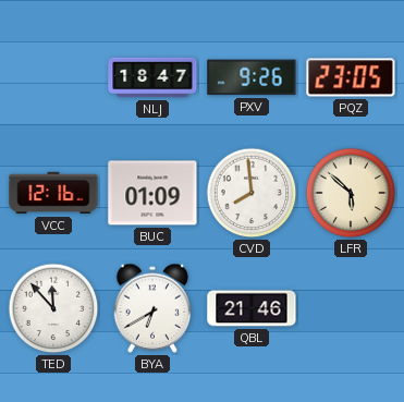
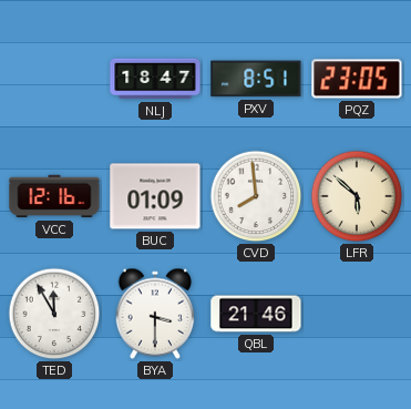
PXV: 9:26 -> 8:51 (256, 79)
TED: 11:53 -> 11:55 (54, 314)
BYA: 6:40 -> 3:30 (155, 314)
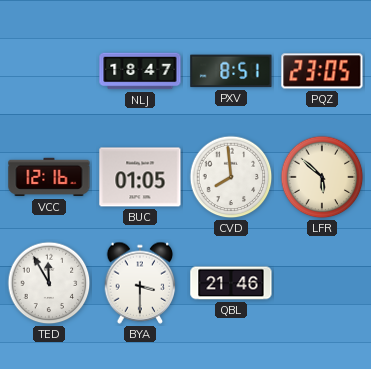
BUC: 01:09 -> 01:05 (140, 177)
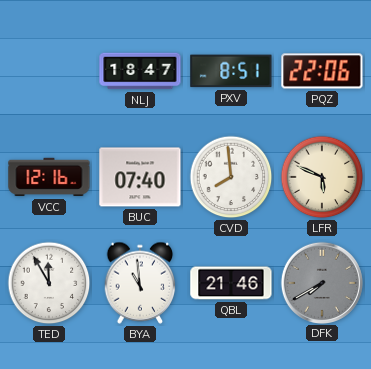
PQZ: 23:05 -> 22:06 (322, 71)
BUC: 01:05 -> 07:40 (140, 177)
LFR: 5:52 -> 5:49 (322, 177)
BYA: 3:30 -> 10:59 (140, 283)
DFK: none -> 7:40 (321, 282)
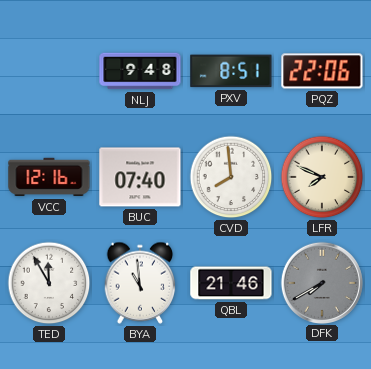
NLJ: 18:47 -> 9:48 (140, 71)
LFR: 5:49 -> 7:49 (322, 177)
